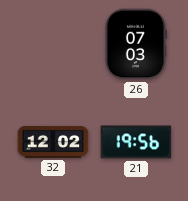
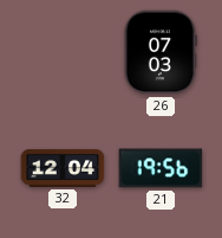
32: 12:02 -> 12:04 (63, 168)
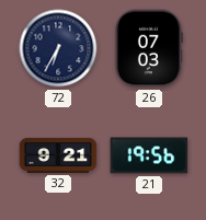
72: none -> 6:35 (58, 48)
32: 12:04 -> 9:21 (58, 155)
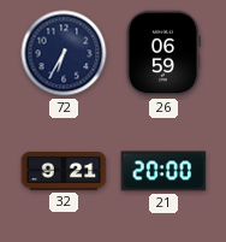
26: 07:03 -> 06:59 (162, 53)
21: 19:56 -> 20:00 (163, 171)
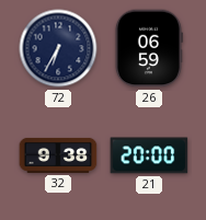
32: 9:21 -> 9:38 (58, 155)
